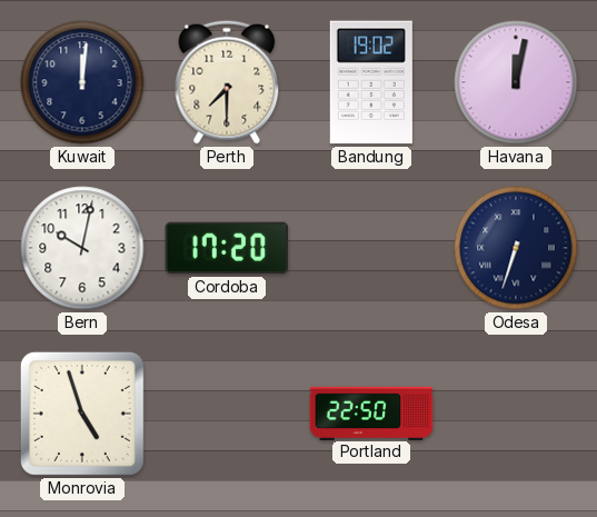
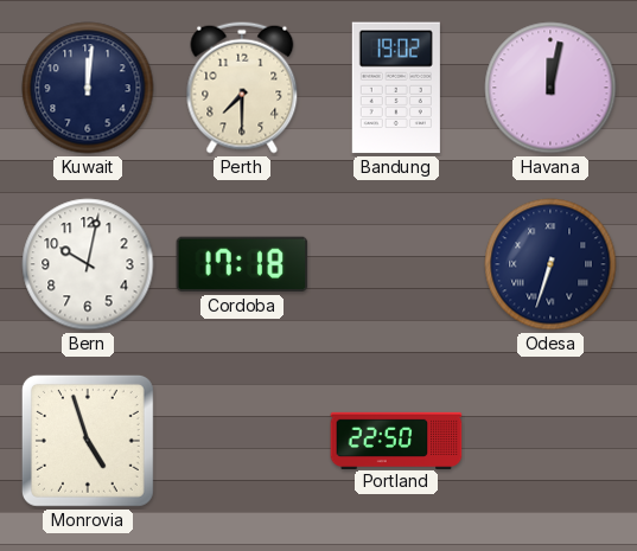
Cordoba: 17:20 -> 17:18 (242, 264)
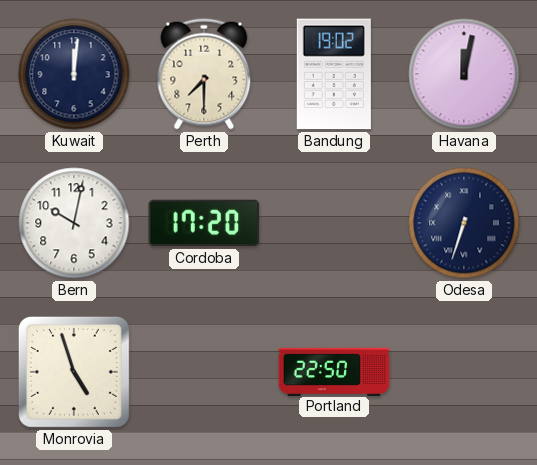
Cordoba: 17:18 -> 17:20 (204, 223)
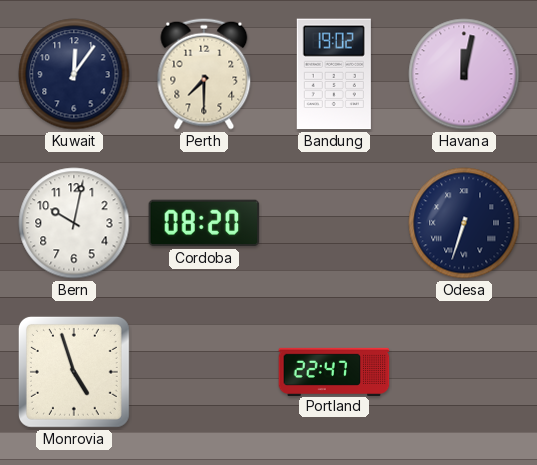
Kuwait: 12:01 -> 12:06 (74, 74)
Cordoba: 17:20 -> 08:20 (204, 223)
Portland: 22:50 -> 22:47 (334, 371)
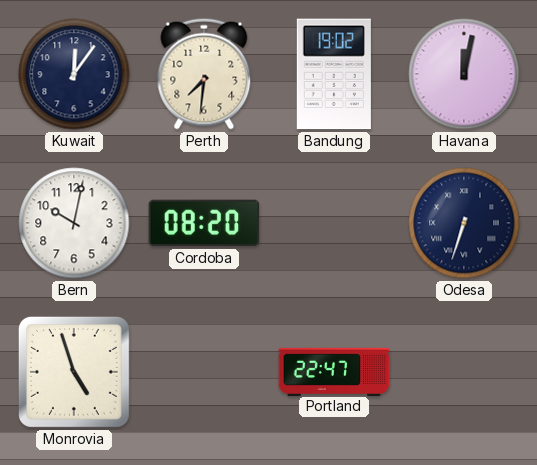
Perth: 7:30 -> 7:31 (204, 74)
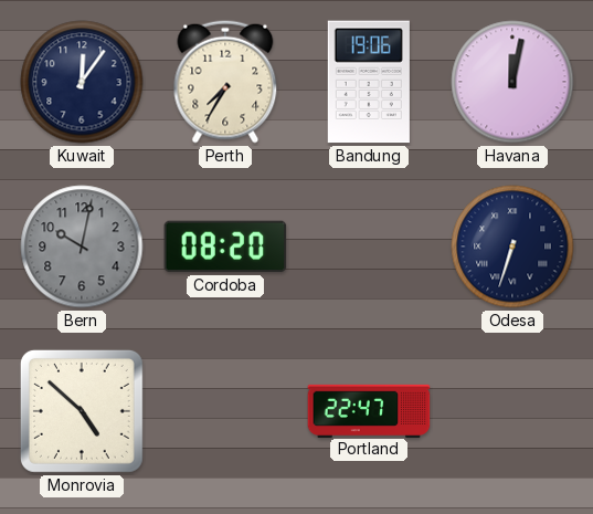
Perth: 7:31 -> 7:35 (225, 82)
Bandung: 19:02 -> 19:06 (369, 82)
Bern dial: white -> grey (82, 246)
Monrovia: 4:57 -> 4:52 (82, 411)
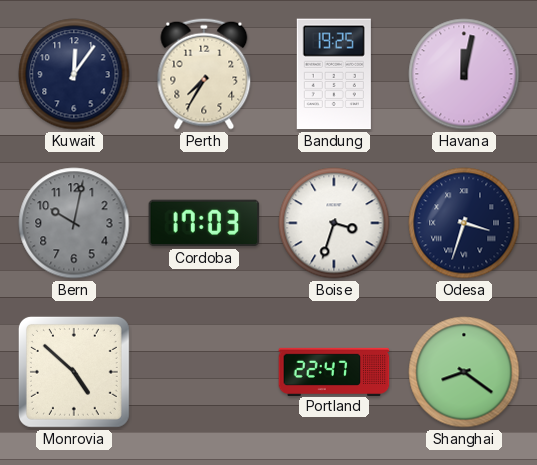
Bandung: 19:06 -> 19:25 (334, 74)
Cordoba: 08:20 -> 17:03 (204, 223)
Boise: none -> 3:33 (334, 223)
Odesa: 6:33 -> 3:33 (464, 223)
Shanghai: none -> 8:21 (464, 372)
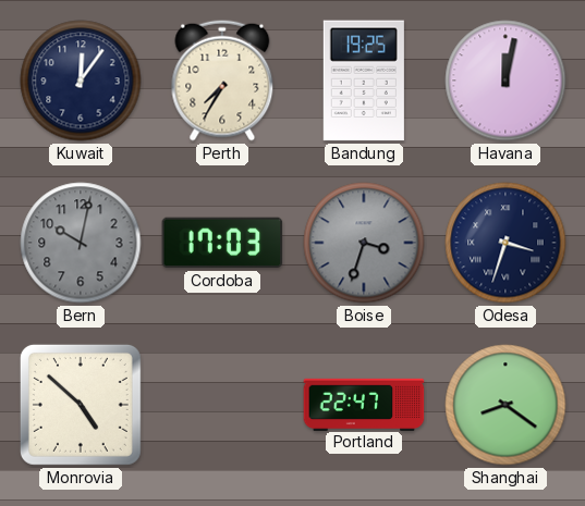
Boise dial: white -> grey (364, 243)
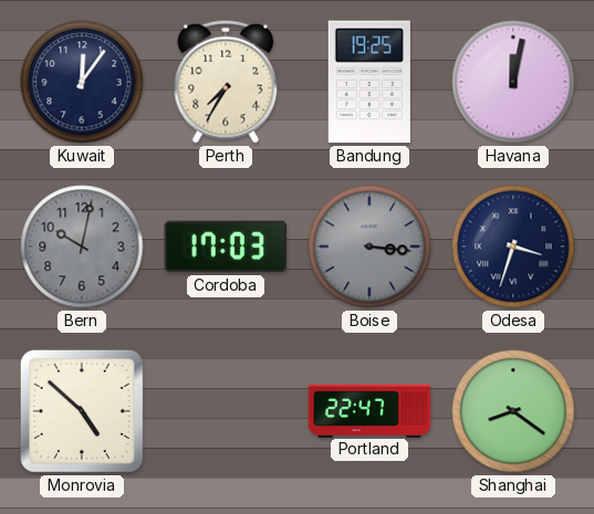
Boise: 3:33 -> 3:16 (369, 246)
